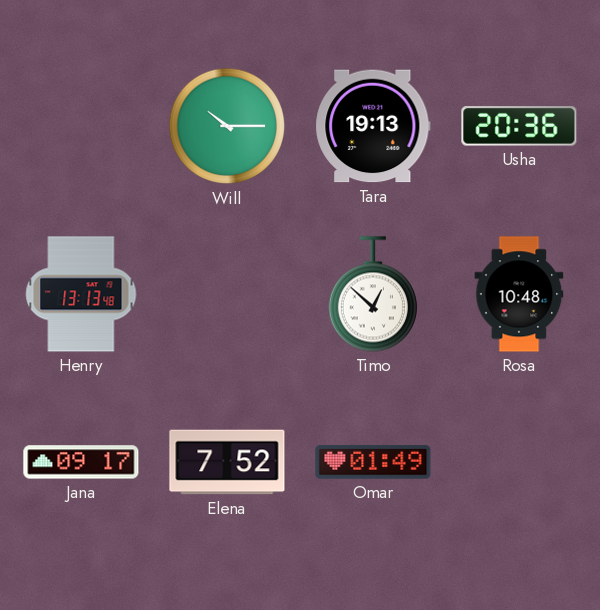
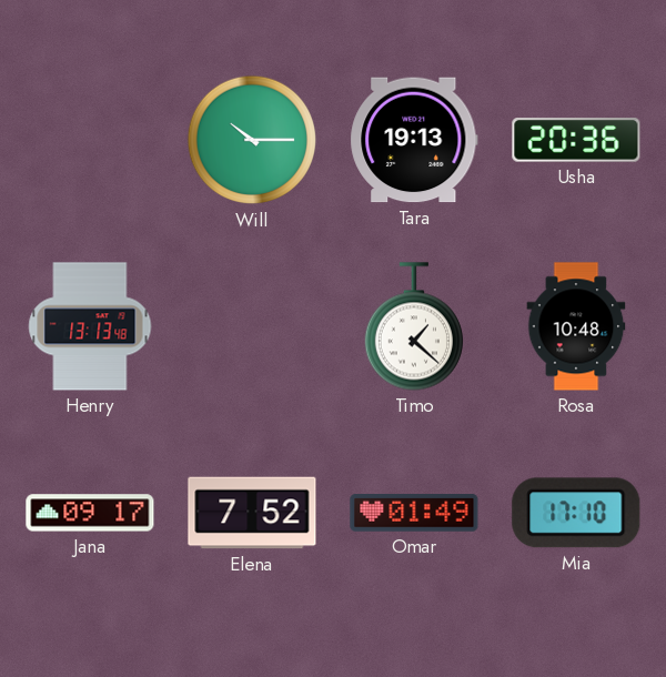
Timo: 12:52 -> 1:22 (413, 326)
Mia: none -> 17:10 (576, 513)
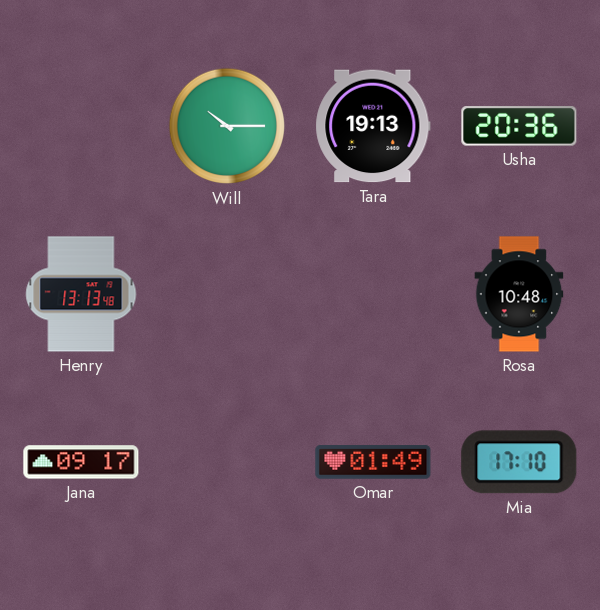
Timo: 1:22 -> none (413, 326)
Elena: 7:52 -> none (252, 513)
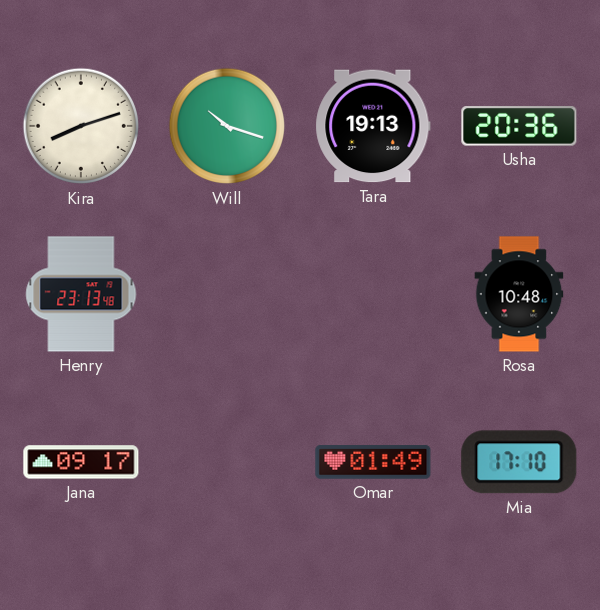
Kira: none -> 8:12 (81, 126)
Will: 10:15 -> 10:18 (227, 126)
Henry: 13:13 -> 23:13 (81, 294)
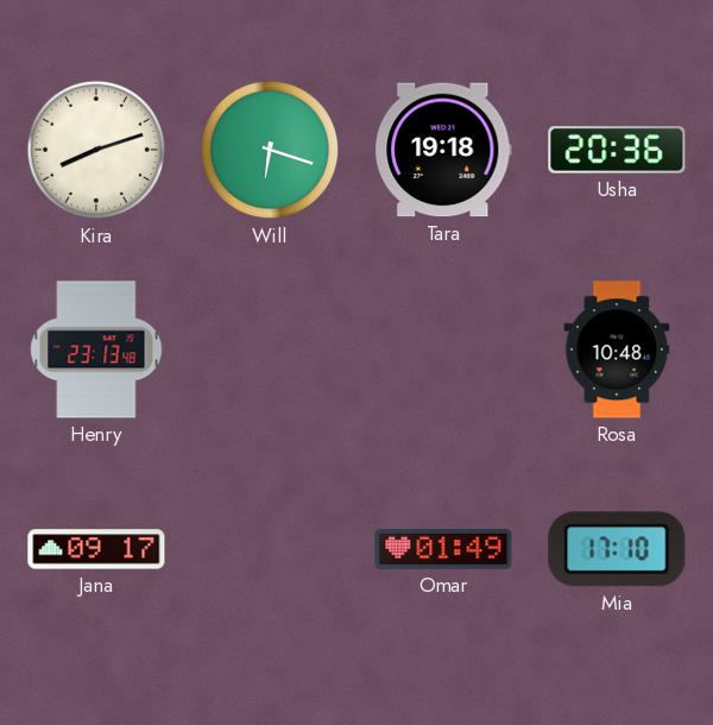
Will: 10:18 -> 6:18 (270, 150)
Tara: 19:13 -> 19:18 (443, 150)
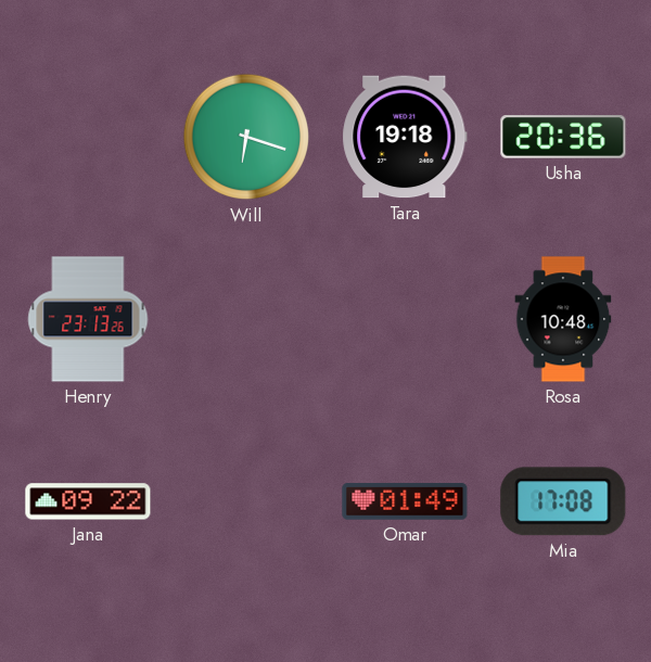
Kira: 8:12 -> none (96, 150)
Henry: 23:13:48 -> 23:13:26 (88, 319)
Jana: 09:17 -> 09:22 (88, 501)
Mia: 17:10 -> 17:08 (563, 501)
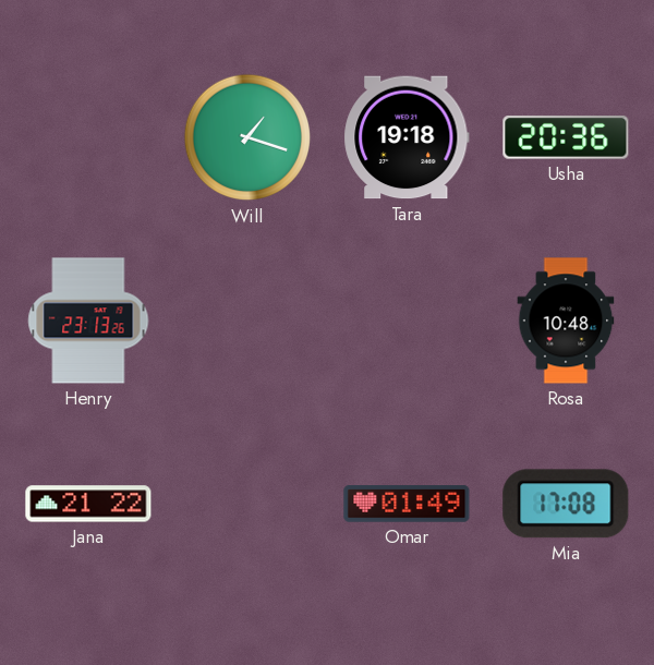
Will: 6:18 -> 1:18 (247, 137)
Jana: 09:22 -> 21:22 (88, 504)
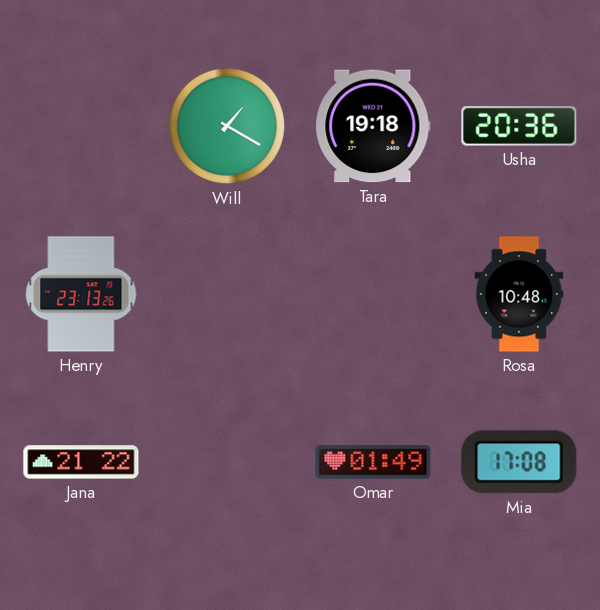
Will: 1:18 -> 1:20 (227, 126)
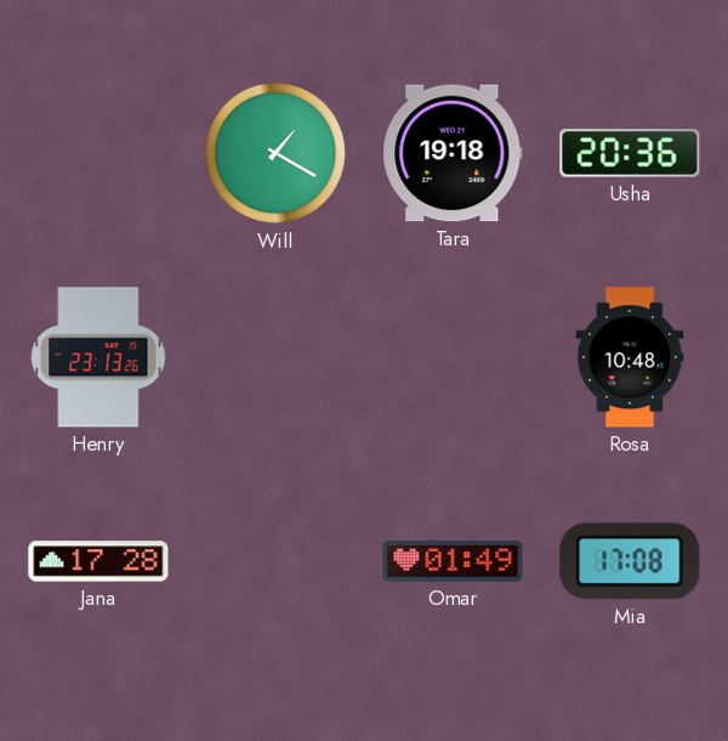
Jana: 21:22 -> 17:28 (98, 561)
